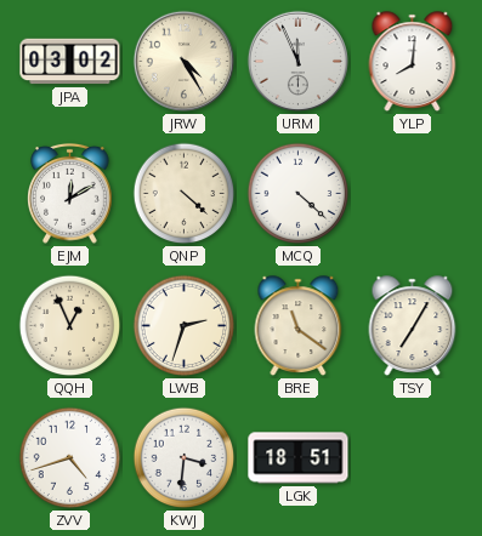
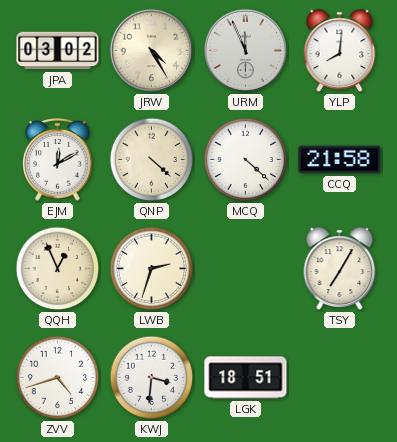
CCQ: none -> 21:58 (340, 160)
BRE: 11:21 -> none (299, 326)
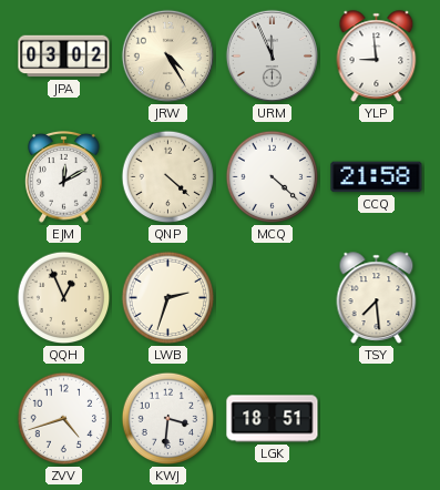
YLP: 8:01 -> 8:59 (377, 57)
TSY: 7:05 -> 7:29 (377, 298)
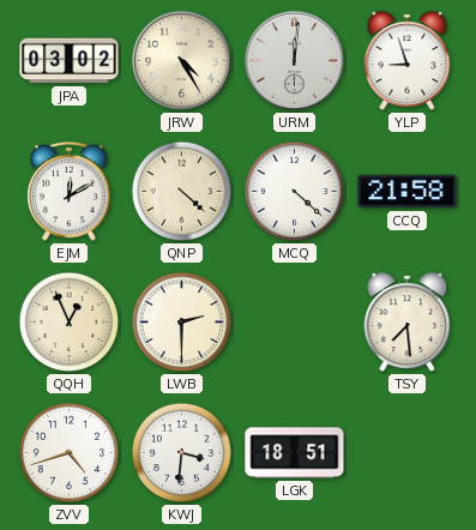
URM: 11:56 -> 12:01 (294, 60)
YLP: 8:59 -> 8:57 (408, 61)
LWB: 2:33 -> 2:30 (182, 323)
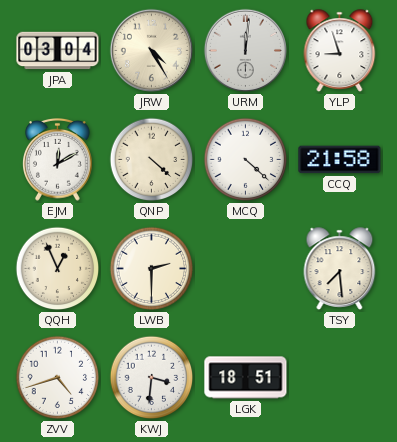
JPA: 03:02 -> 03:04 (58, 51)
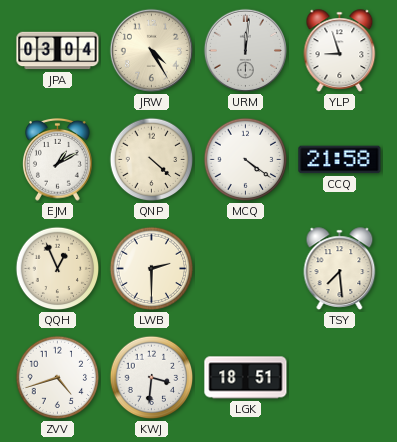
EJM: 12:10 -> 1:10 (58, 160)
MCQ: 4:22 -> 4:21 (246, 160)
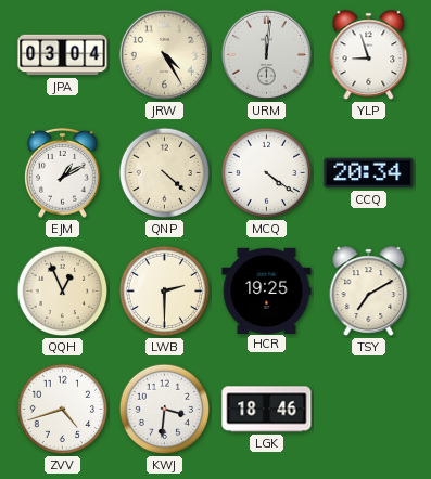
CCQ: 21:58 -> 20:34 (369, 173)
HCR: none -> 19:25 (267, 290)
TSY: 7:29 -> 7:10 (369, 292)
LGK: 18:51 -> 18:46 (267, 410)
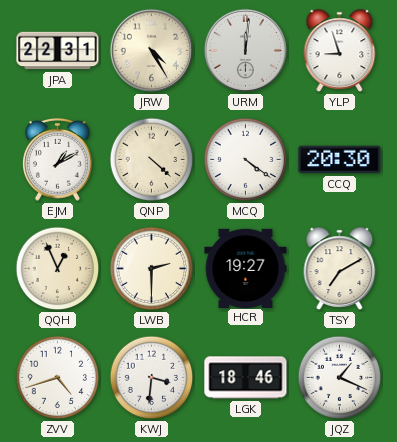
JPA: 03:04 -> 22:31 (58, 51)
CCQ: 20:34 -> 20:30 (340, 160)
HCR: 19:25 -> 19:27 (246, 268)
JQZ: none -> 1:19 (340, 378)
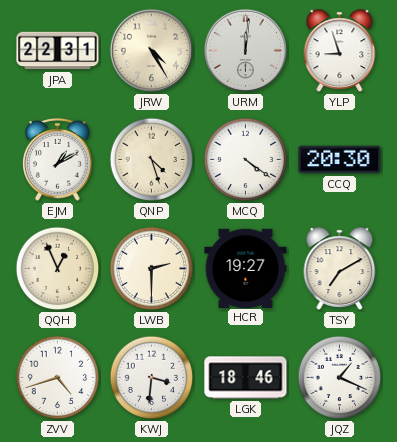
QNP: 4:22 -> 4:27 (152, 160)
